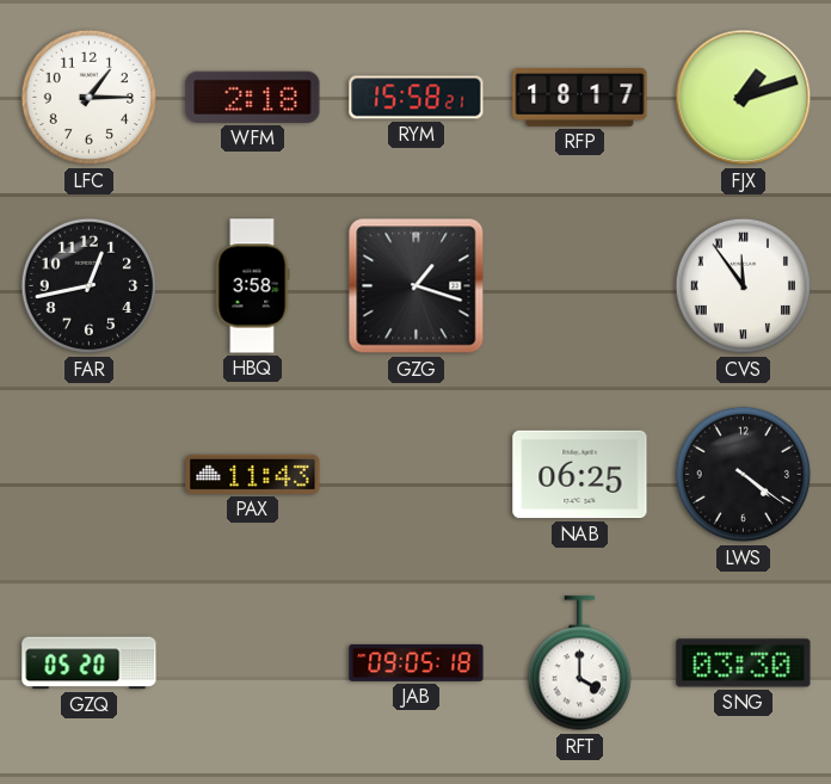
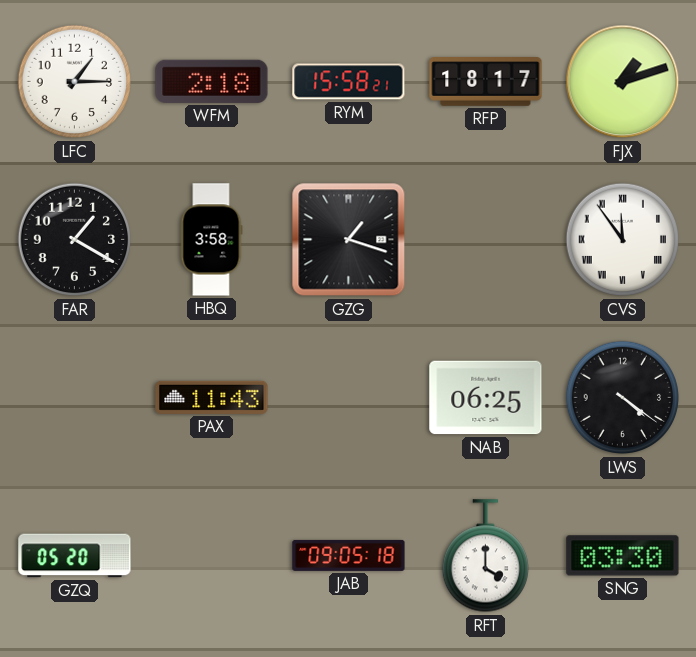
FAR: 12:43 -> 1:20 (75, 240)
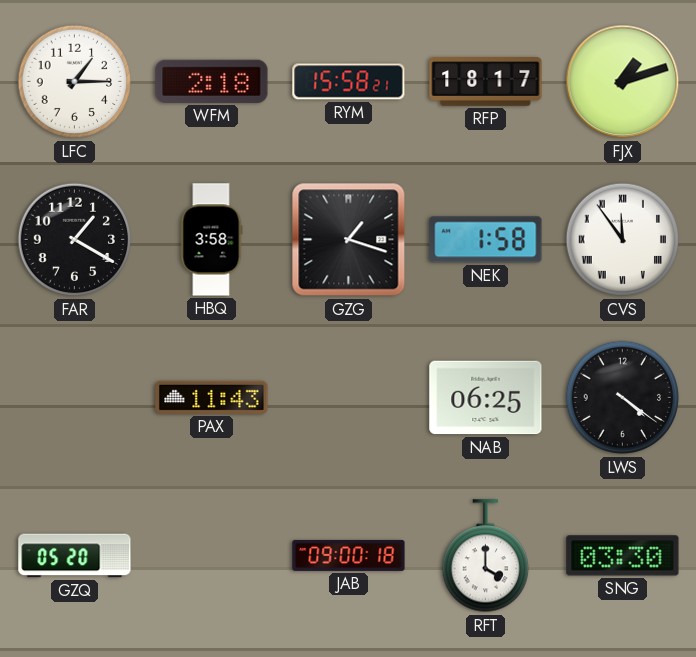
NEK: none -> 1:58 (486, 240)
JAB: 09:05 -> 09:00 (349, 555)
